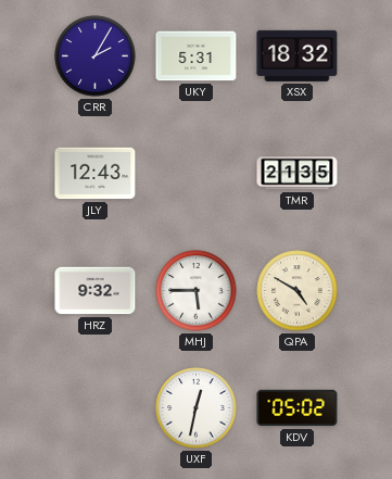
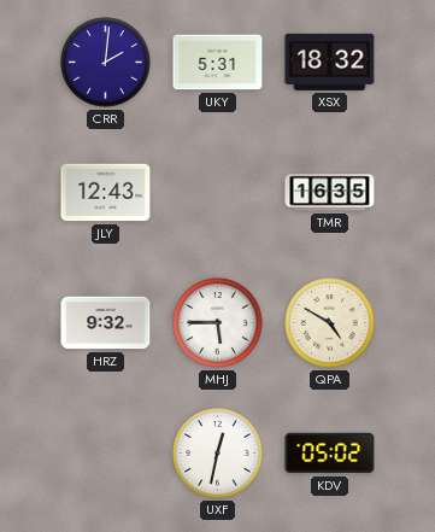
CRR: 2:05 -> 2:01 (106, 63)
TMR: 21:35 -> 16:35 (330, 193)
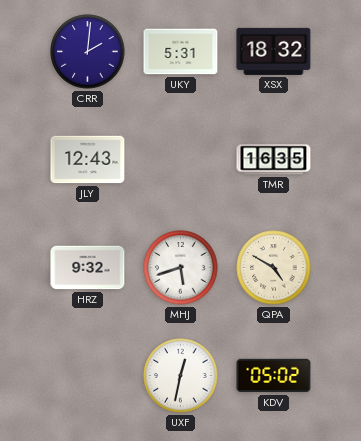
MHJ: 5:45 -> 5:42 (181, 268)
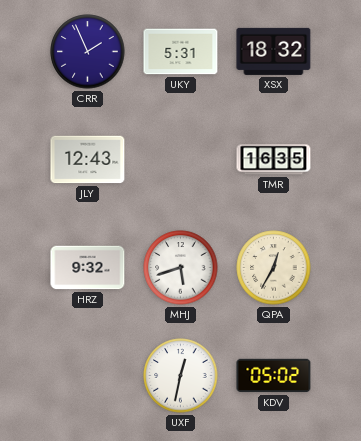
CRR: 2:01 -> 1:56 (88, 52)
QPA: 4:50 -> 12:35 (274, 268)
